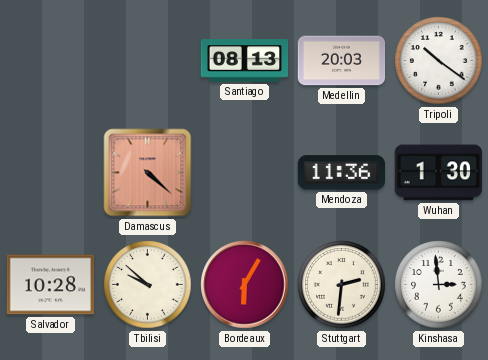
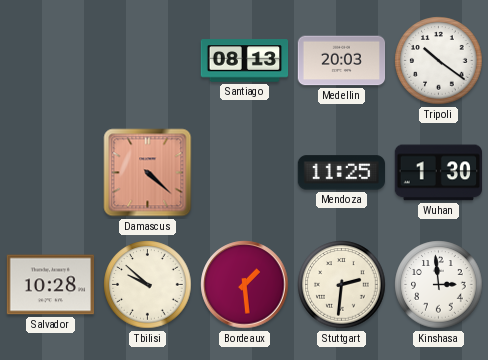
Mendoza: 11:36 -> 11:25 (342, 173)
Bordeaux: 6:05 -> 1:29 (245, 285)
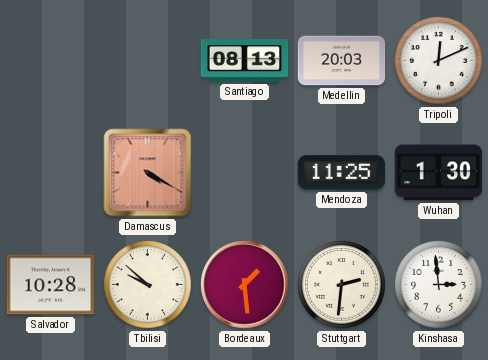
Tripoli: 10:21 -> 12:11 (439, 61)
Damascus: 4:22 -> 4:20 (148, 173)
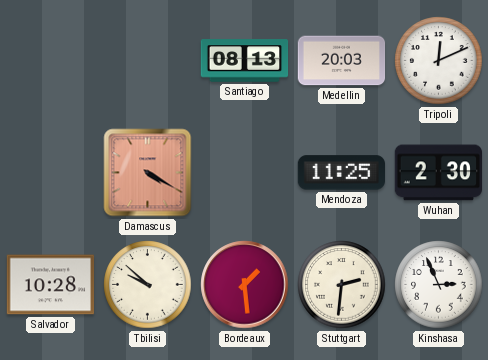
Wuhan: 1:30 -> 2:30 (439, 173)
Kinshasa: 2:59 -> 2:56 (439, 285)
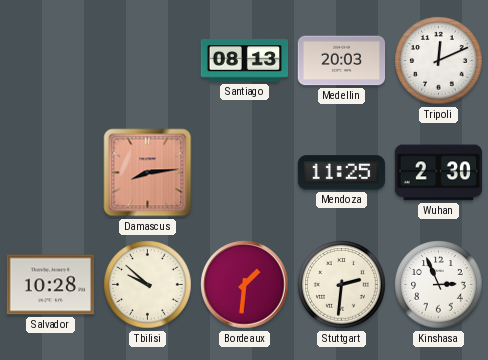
Damascus: 4:20 -> 8:14 (148, 173)
Bordeaux: 1:29 -> 1:31 (245, 285)
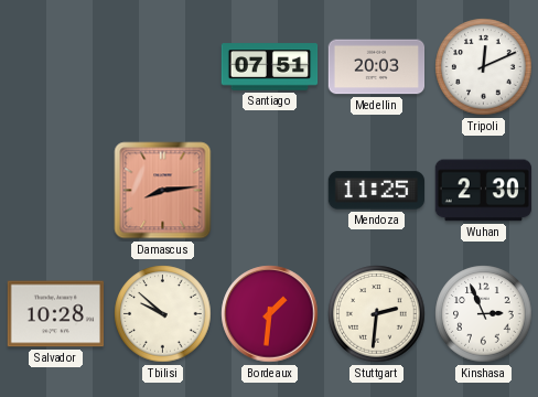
Santiago: 08:13 -> 07:51 (270, 67)
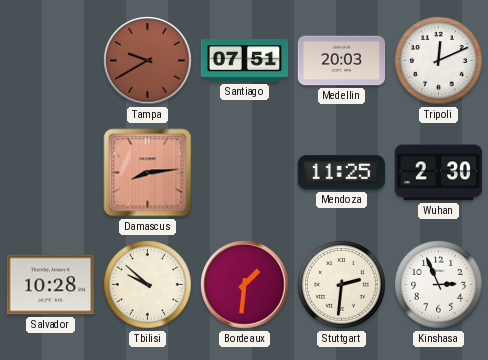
Tampa: none -> 9:40 (148, 61)
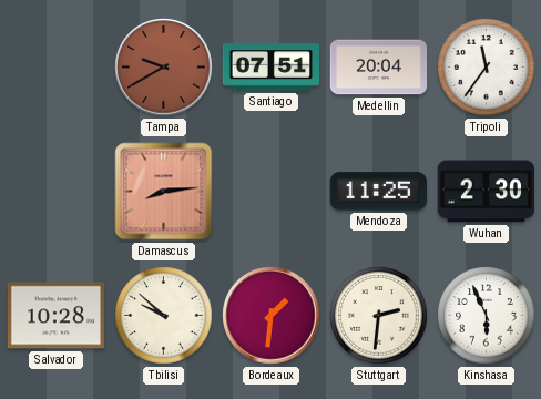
Medellin: 20:03 -> 20:04 (379, 68)
Tripoli: 12:11 -> 11:36 (487, 68)
Kinshasa: 2:56 -> 5:56 (487, 316)
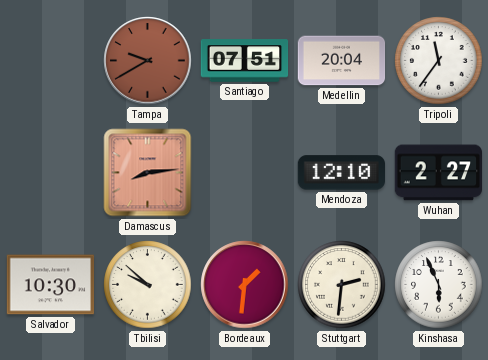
Mendoza: 11:25 -> 12:10 (342, 173)
Wuhan: 2:30 -> 2:27 (439, 173)
Salvador: 10:28 -> 10:30 (51, 285)
